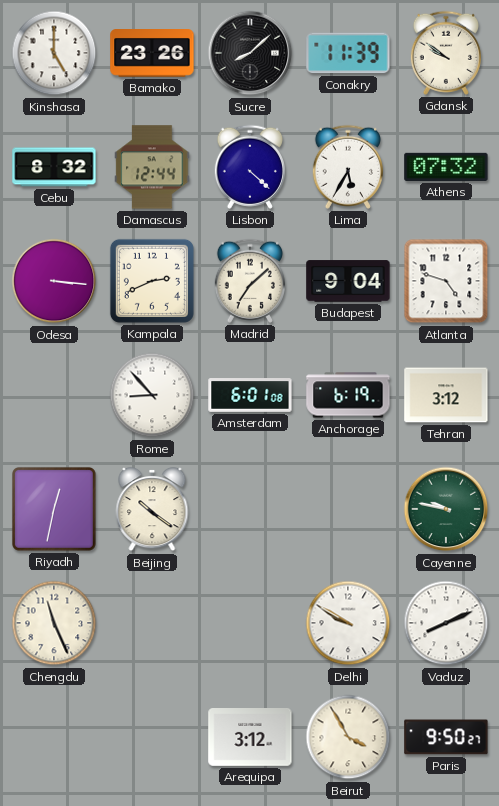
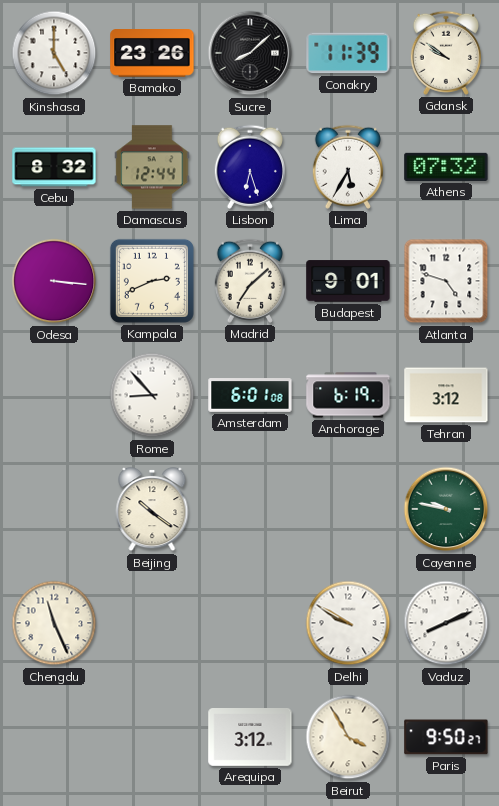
Lisbon: 4:22 -> 6:27 (250, 167)
Budapest: 9:04 -> 9:01 (348, 281)
Riyadh: 12:32 -> none (54, 509)
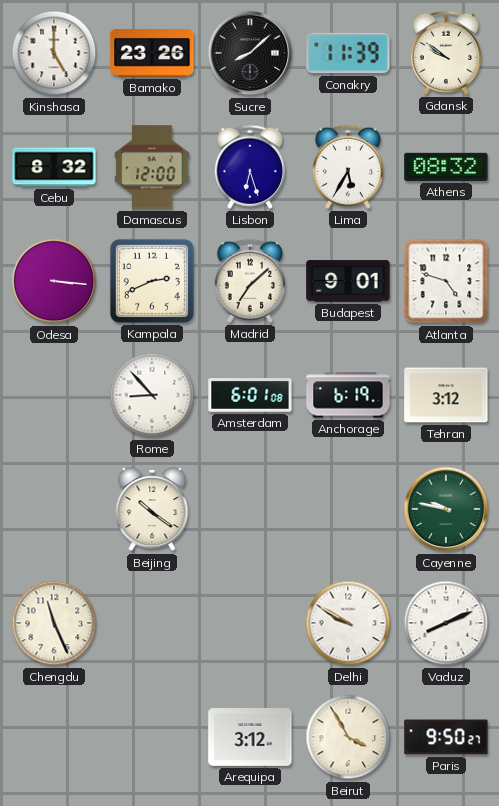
Damascus: 12:44 -> 12:00 (152, 167)
Athens: 07:32 -> 08:32 (446, 167)
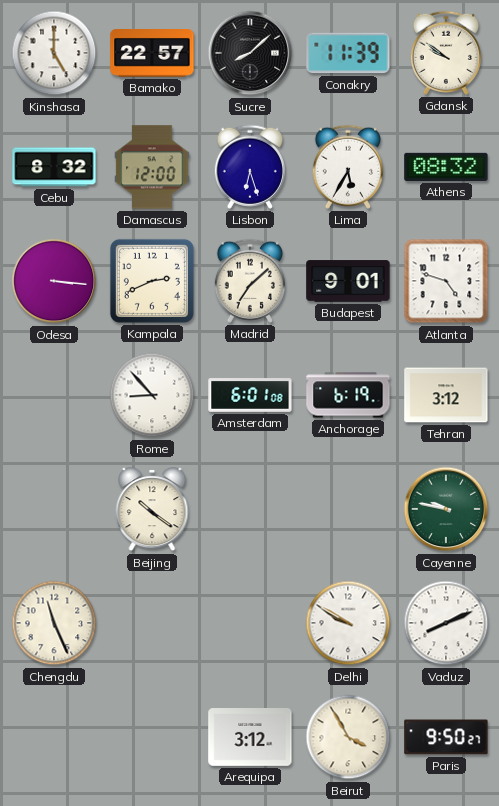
Bamako: 23:26 -> 22:57 (152, 54)
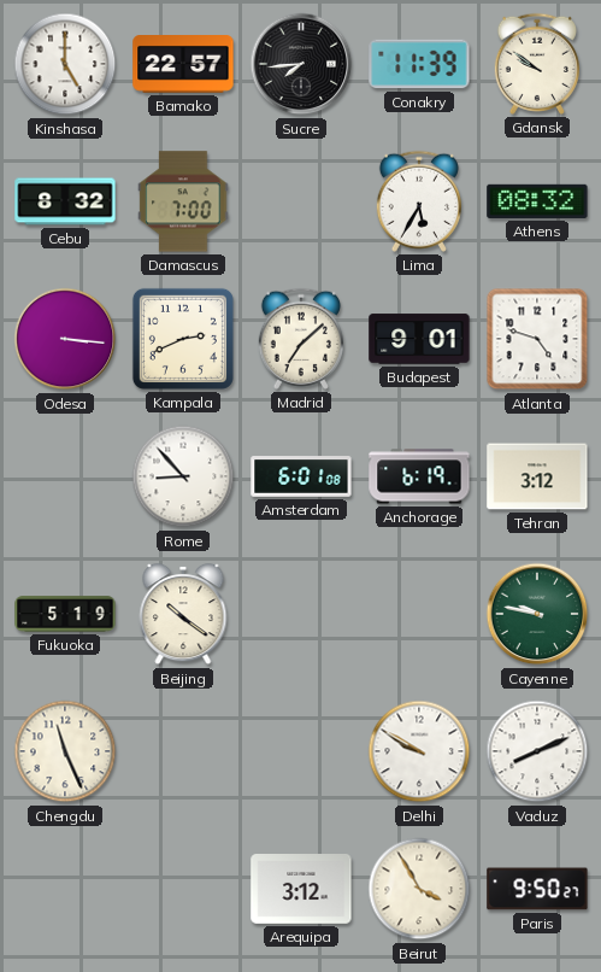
Sucre: 8:08 -> 7:44 (301, 64)
Damascus: 12:00 -> 7:00 (183, 201)
Lisbon: 6:27 -> none (250, 167)
Fukuoka: none -> 5:19 (65, 614)
